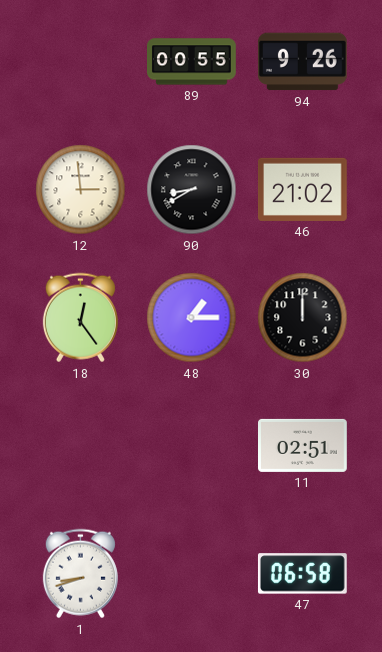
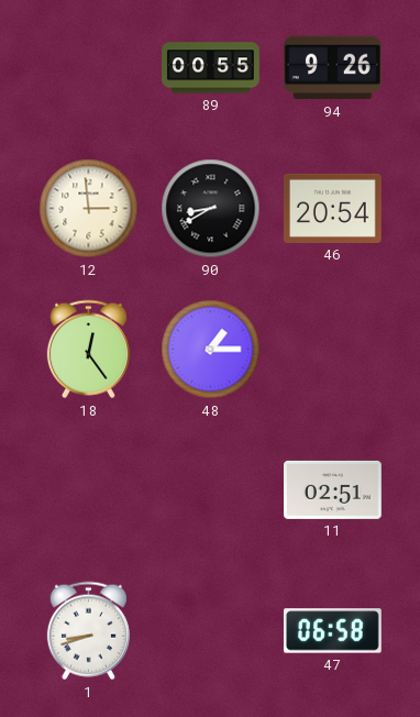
46: 21:02 -> 20:54 (333, 208)
30: 12:00 -> none (303, 318)
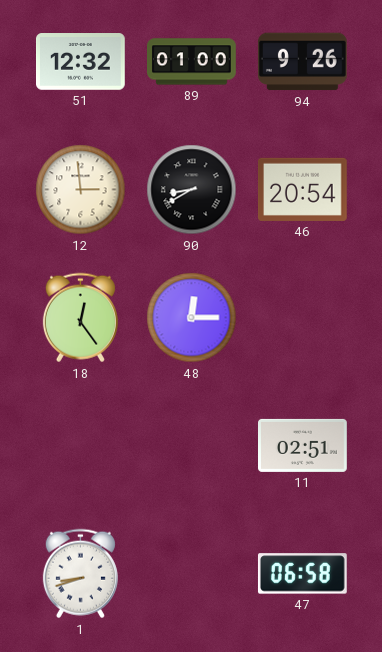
51: none -> 12:32 (81, 62)
89: 00:55 -> 01:00 (192, 62)
48: 1:15 -> 12:15 (192, 318)
